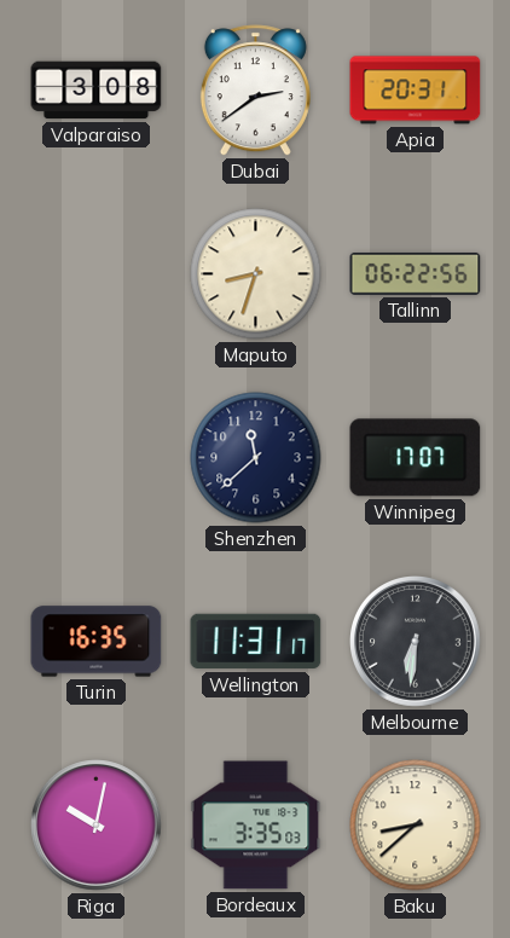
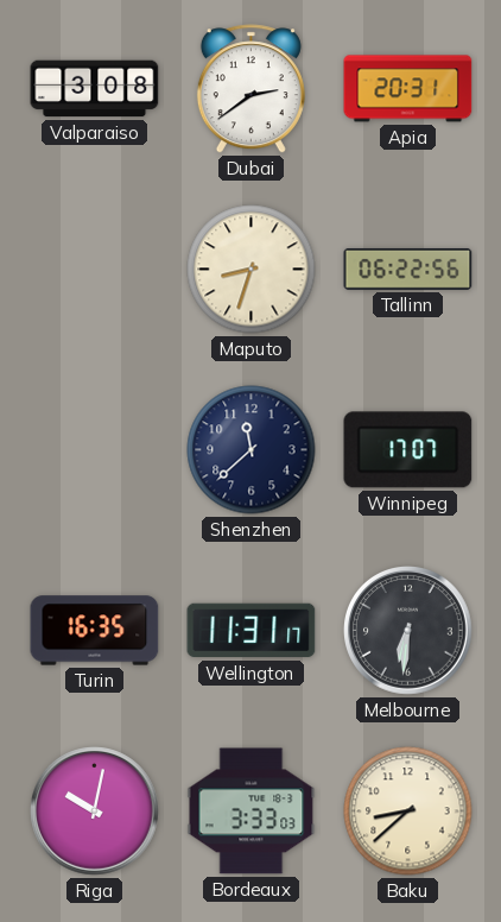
Bordeaux: 3:35 -> 3:33 (252, 812)
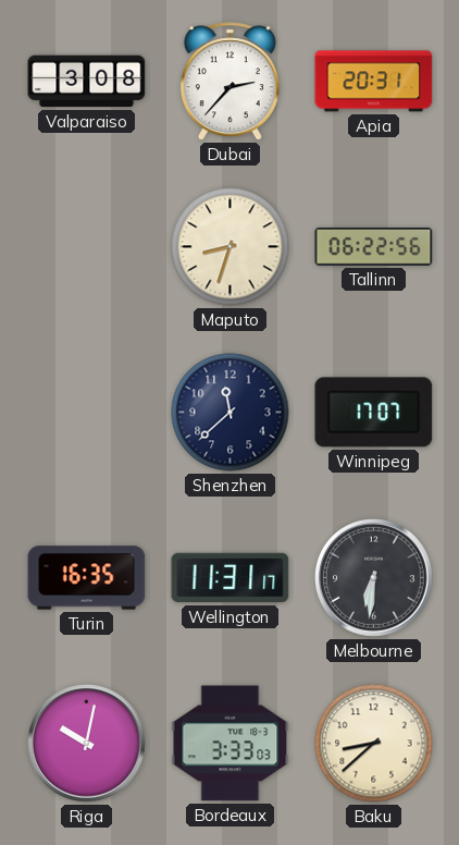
Dubai: 2:39 -> 2:37 (230, 82)
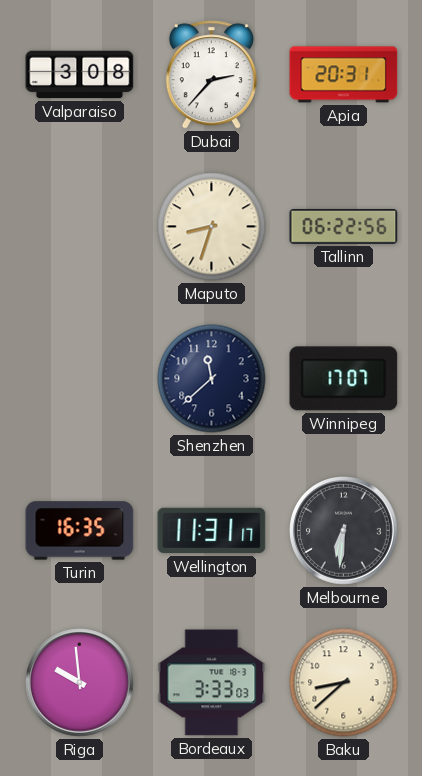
Riga: 10:02 -> 9:59 (80, 683)
